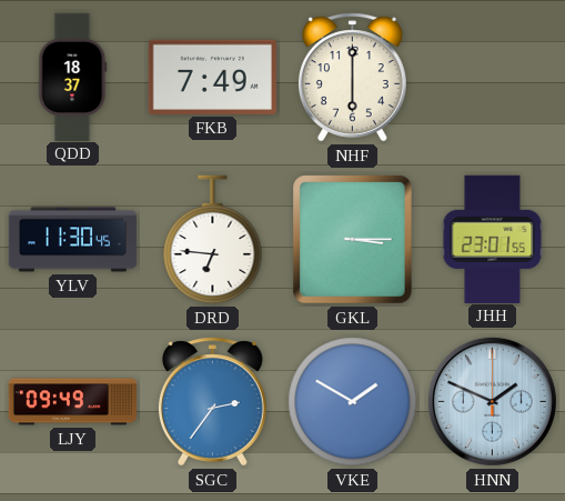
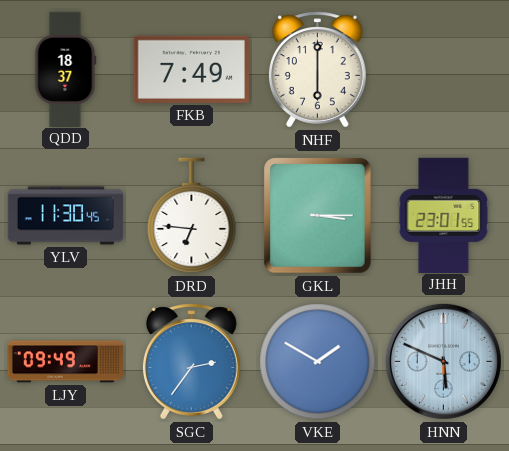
HNN: 1:49 -> 5:49 (443, 361)
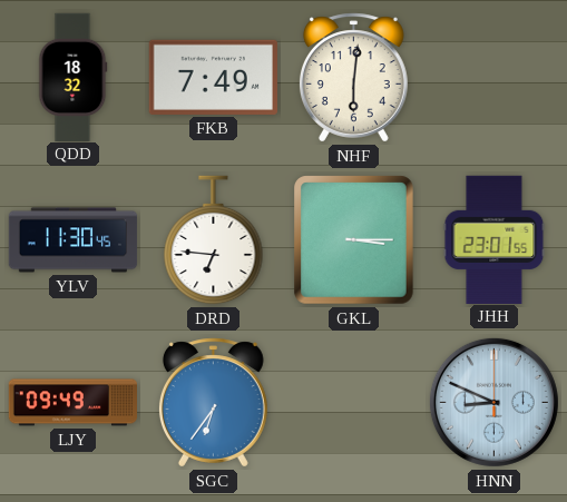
QDD: 18:37 -> 18:32 (74, 77)
NHF: 6:00 -> 6:01 (353, 78)
SGC: 2:36 -> 6:36 (213, 403)
VKE: 1:50 -> none (318, 362)
HNN: 5:49 -> 8:49 (493, 402)
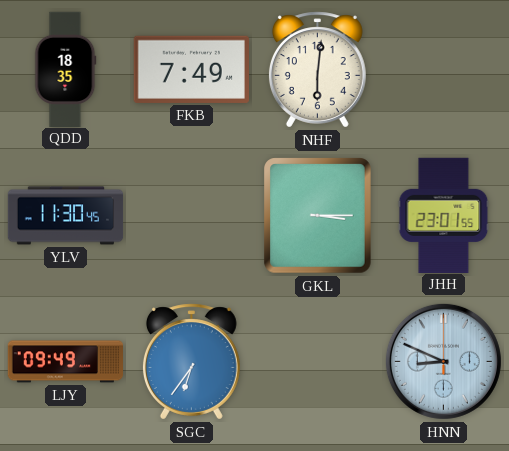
QDD: 18:32 -> 18:35 (66, 69)
DRD: 6:46 -> none (214, 240)
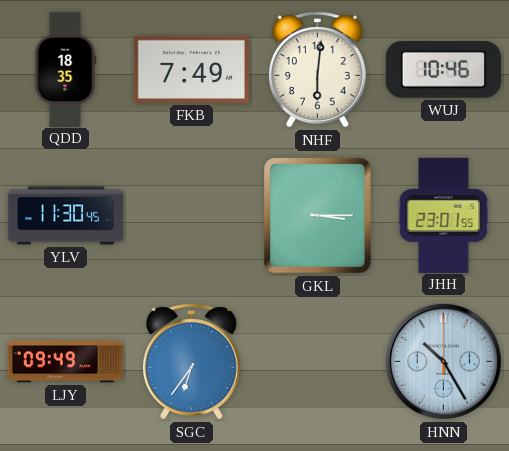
WUJ: none -> 10:46 (443, 70)
HNN: 8:49 -> 10:25 (443, 361)
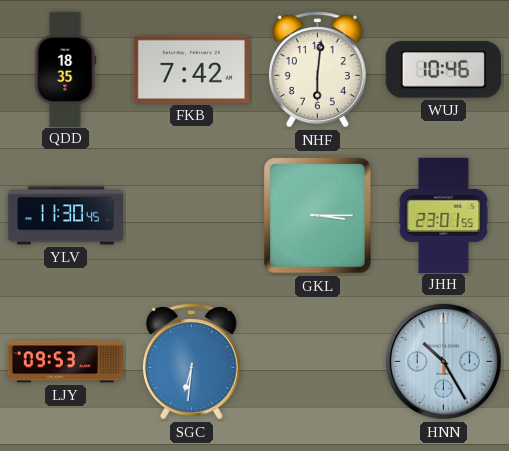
FKB: 7:49 -> 7:42 (191, 69)
LJY: 09:49 -> 09:53 (66, 362)
SGC: 6:36 -> 6:31 (191, 362)
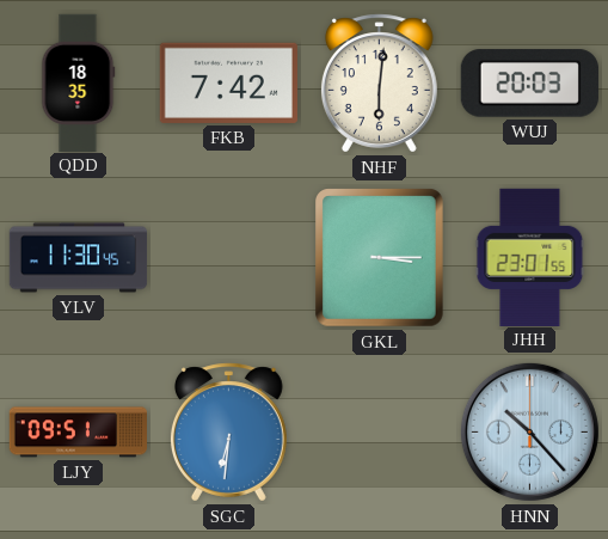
WUJ: 10:46 -> 20:03 (529, 84)
LJY: 09:53 -> 09:51 (79, 433)
HNN: 10:25 -> 10:23 (529, 431)
